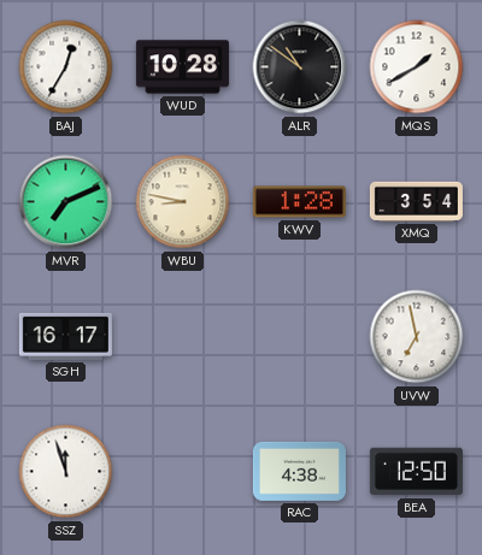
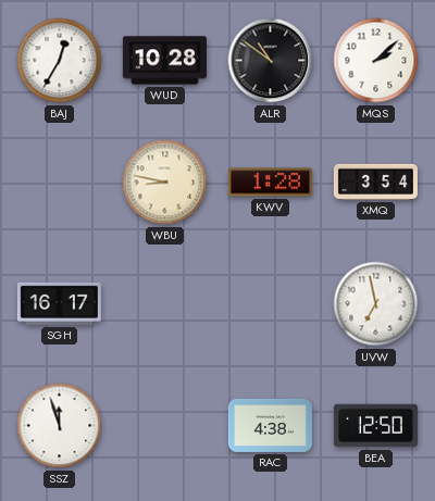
MQS: 1:40 -> 2:08 (376, 61)
MVR: 7:11 -> none (66, 202)
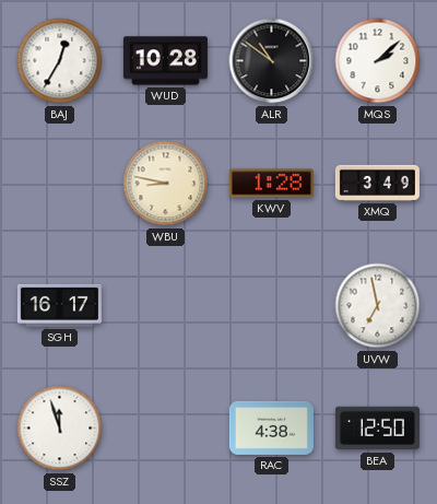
XMQ: 3:54 -> 3:49 (377, 183)
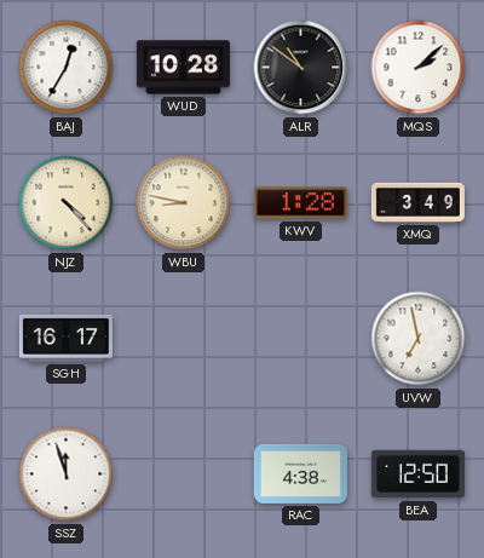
NJZ: none -> 4:23 (67, 203)
